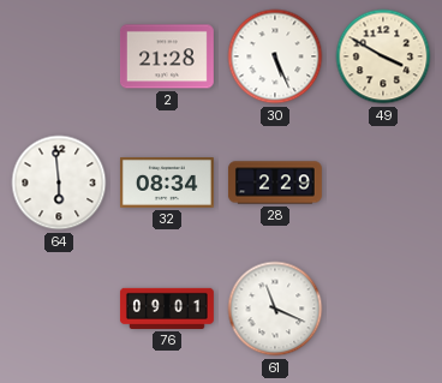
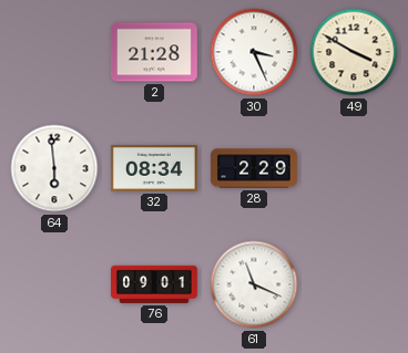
30: 5:26 -> 3:26 (254, 52)
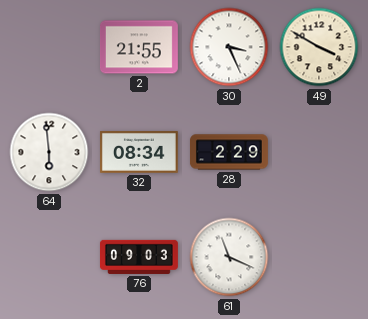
2: 21:28 -> 21:55 (139, 47)
76: 09:01 -> 09:03 (139, 257)
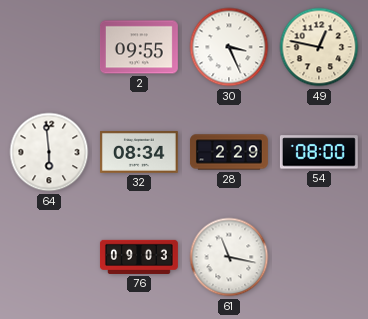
2: 21:55 -> 09:55 (139, 47)
49: 3:50 -> 12:47 (319, 47)
54: none -> 08:00 (319, 152)
61: 11:19 -> 11:17 (229, 257)
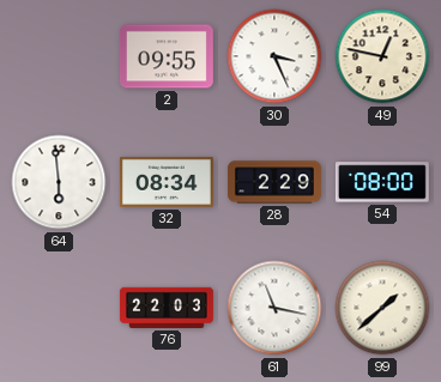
76: 09:03 -> 22:03 (167, 308)
99: none -> 1:38 (382, 308)
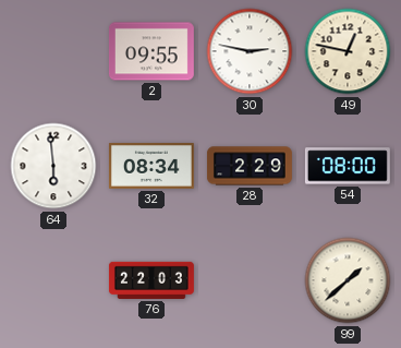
30: 3:26 -> 2:47 (250, 51)
61: 11:17 -> none (274, 308)
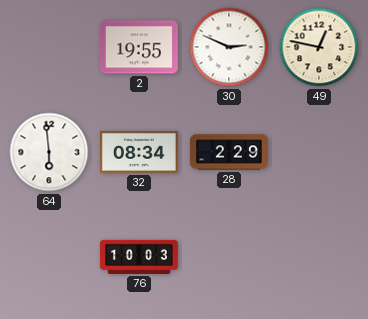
2: 09:55 -> 19:55 (139, 47)
30: 2:47 -> 2:49 (229, 47)
54: 08:00 -> none (348, 166)
76: 22:03 -> 10:03 (139, 257)
99: 1:38 -> none (348, 280)
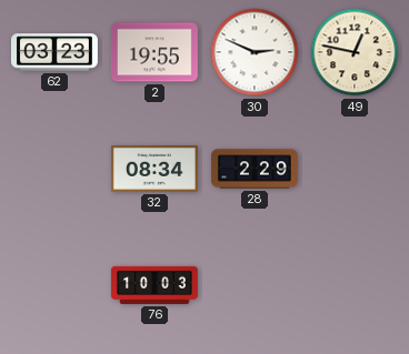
62: none -> 03:23 (56, 52)
64: 5:59 -> none (49, 152)
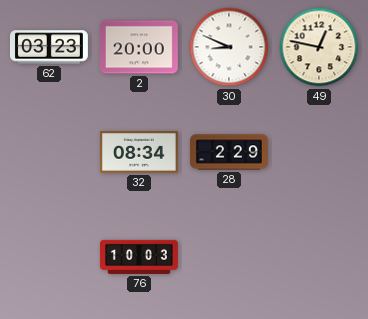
2: 19:55 -> 20:00 (139, 47)
30: 2:49 -> 8:49 (229, 47)
